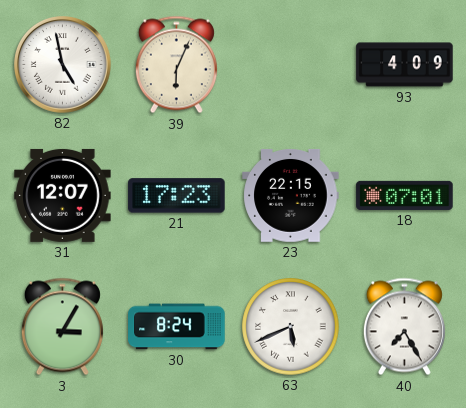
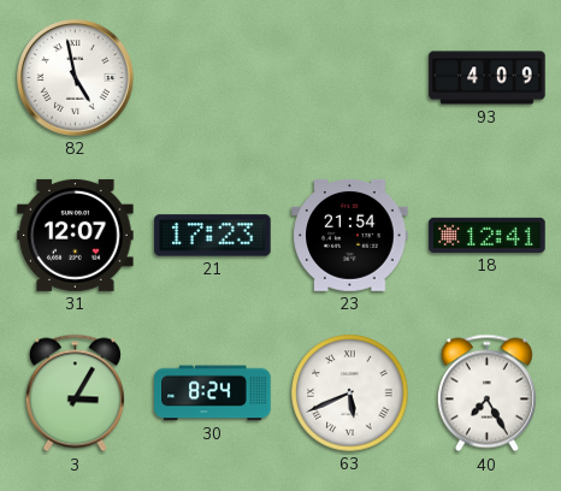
39: 6:04 -> none (176, 65)
23: 22:15 -> 21:54 (350, 235)
18: 07:01 -> 12:41 (488, 235)
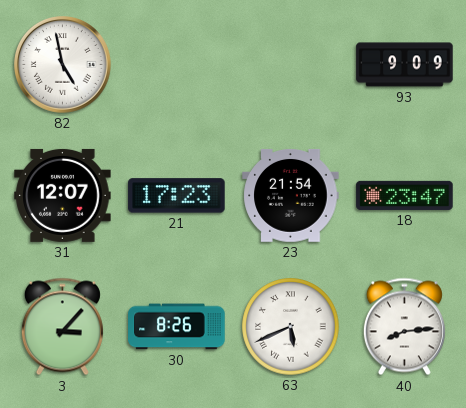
93: 4:09 -> 9:09 (405, 65)
18: 12:41 -> 23:47 (405, 195)
3: 3:05 -> 3:07 (62, 327)
30: 8:24 -> 8:26 (177, 327)
40: 7:25 -> 8:14 (404, 327)
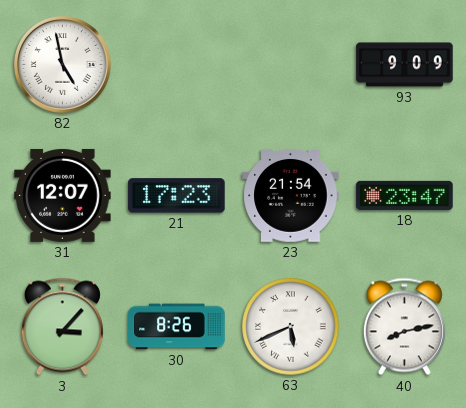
40: 8:14 -> 8:13 (404, 327)
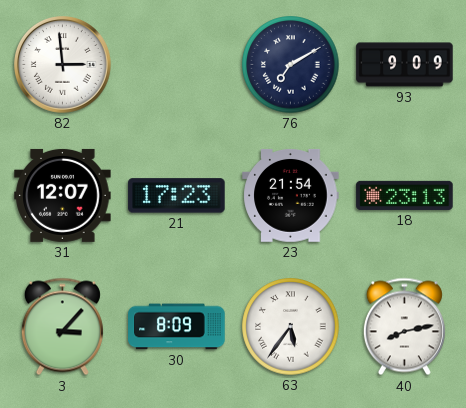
82: 4:58 -> 2:59 (63, 65)
76: none -> 7:10 (291, 65)
18: 23:47 -> 23:13 (405, 195)
30: 8:26 -> 8:09 (177, 327)
63: 5:41 -> 5:36 (291, 327)
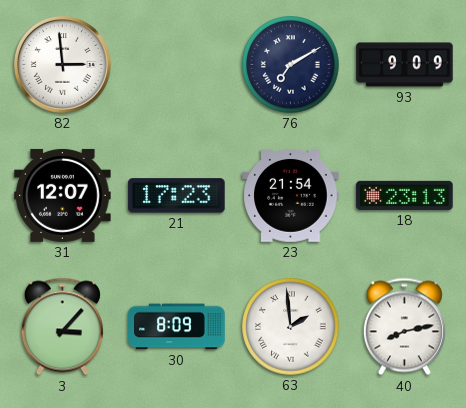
63: 5:36 -> 1:59 (291, 327)
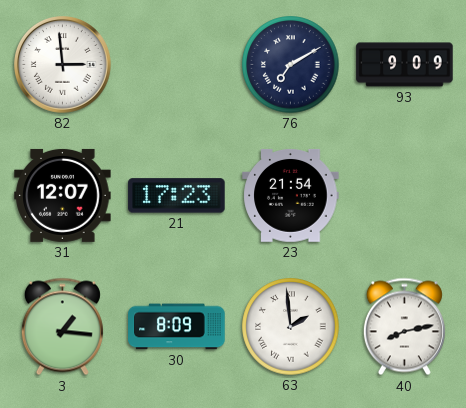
18: 23:13 -> none (405, 195)
3: 3:07 -> 1:16 (62, 327)
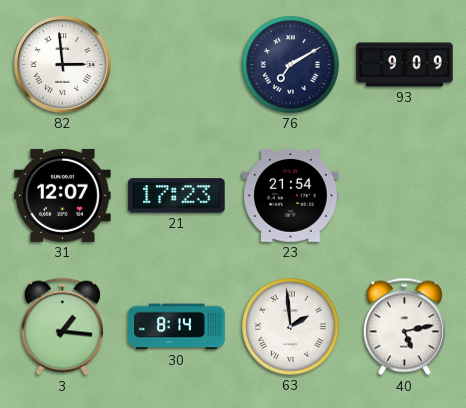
30: 8:09 -> 8:14 (177, 327)
40: 8:13 -> 5:13 (404, 327)
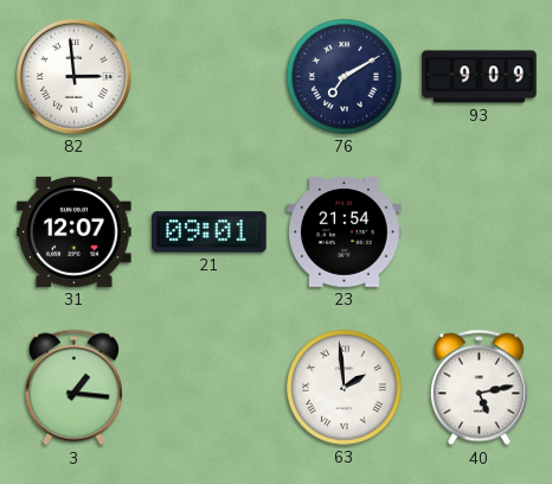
21: 17:23 -> 09:01 (210, 233)
30: 8:14 -> none (177, 327)
